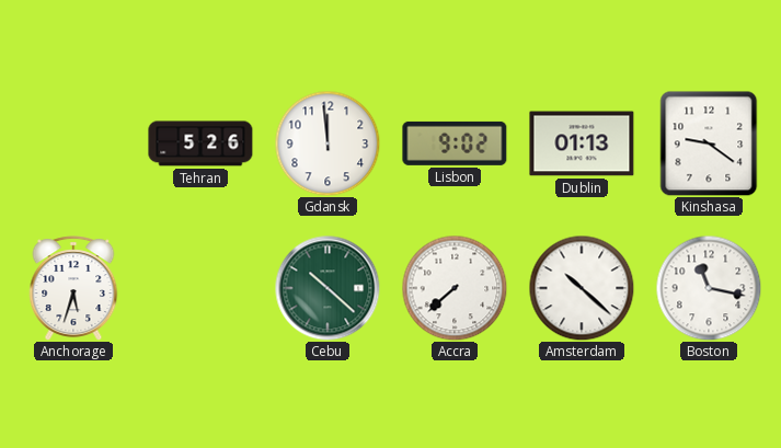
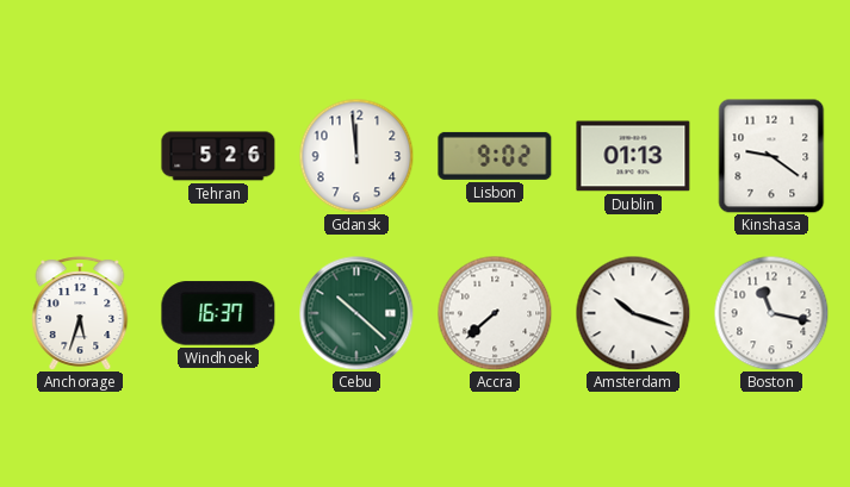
Windhoek: none -> 16:37 (218, 313)
Amsterdam: 10:22 -> 10:18 (633, 313)
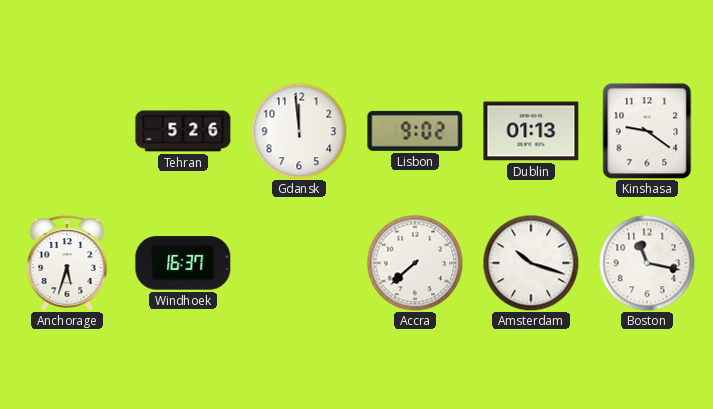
Cebu: 10:22 -> none (356, 313)
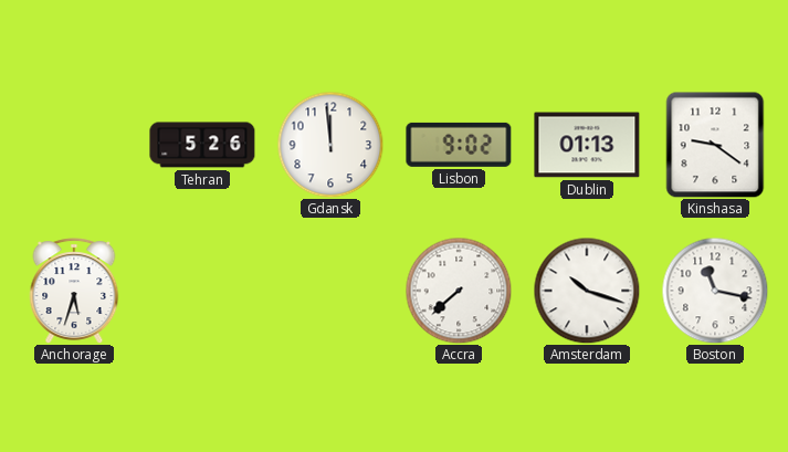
Windhoek: 16:37 -> none (183, 263)
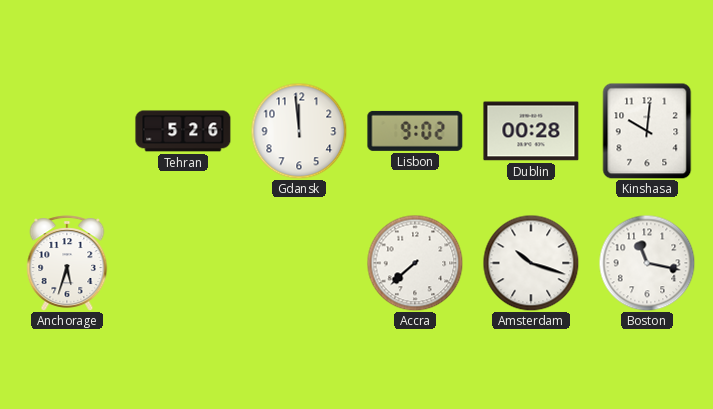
Dublin: 01:13 -> 00:28 (531, 131)
Kinshasa: 9:21 -> 10:01 (647, 131)
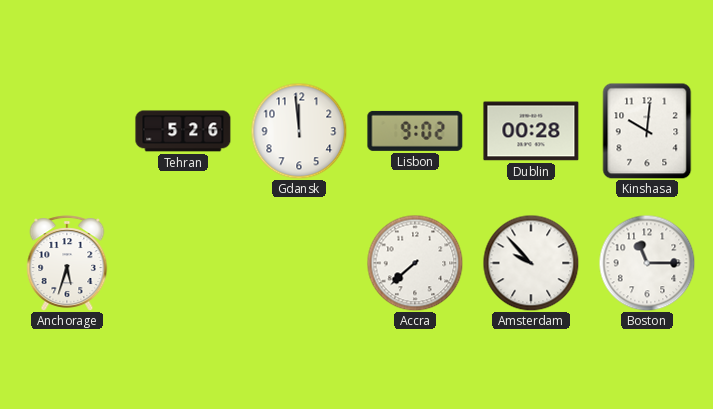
Amsterdam: 10:18 -> 9:53 (531, 263)
Boston: 11:17 -> 11:15 (647, 263)
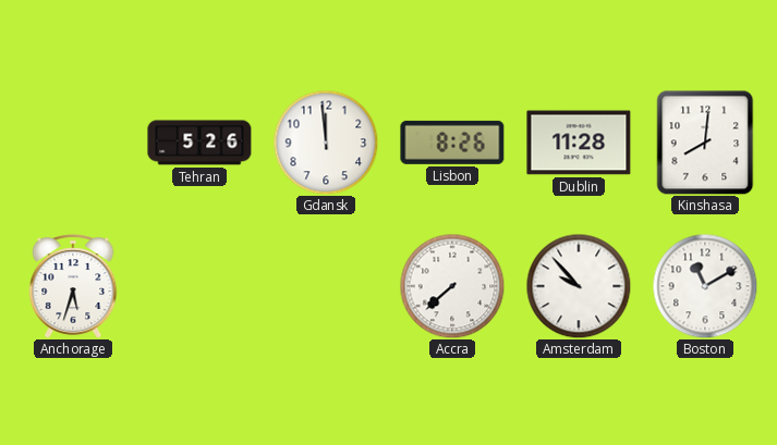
Lisbon: 9:02 -> 8:26 (452, 143)
Dublin: 00:28 -> 11:28 (579, 143)
Kinshasa: 10:01 -> 8:01 (705, 143)
Boston: 11:15 -> 11:10 (705, 286)
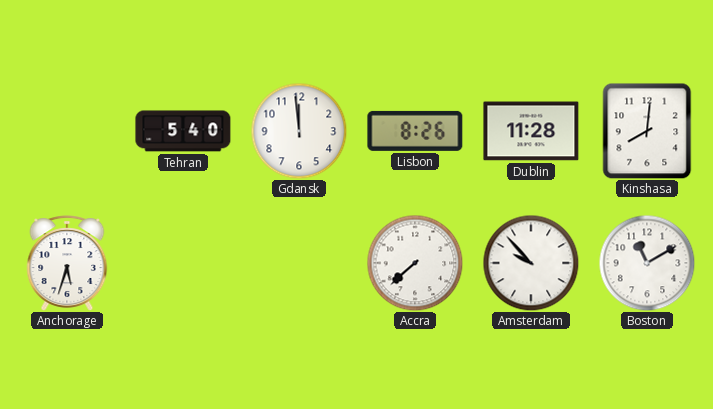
Tehran: 5:26 -> 5:40 (183, 131)
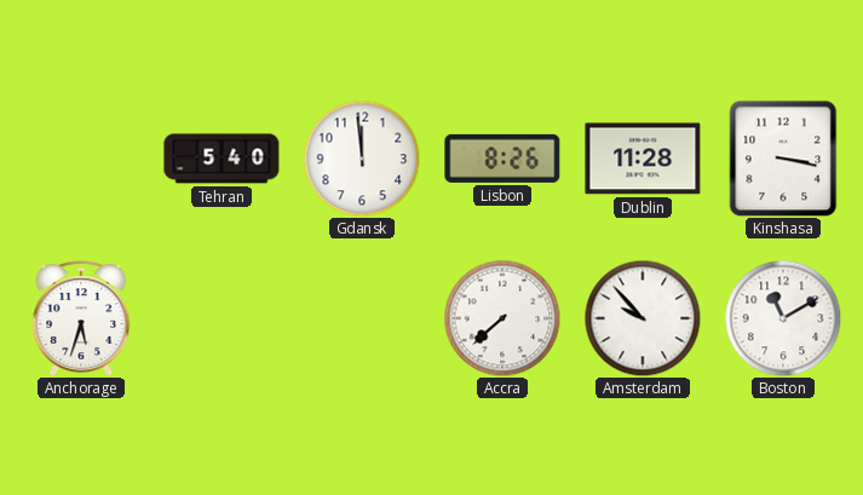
Kinshasa: 8:01 -> 3:17 (783, 159)
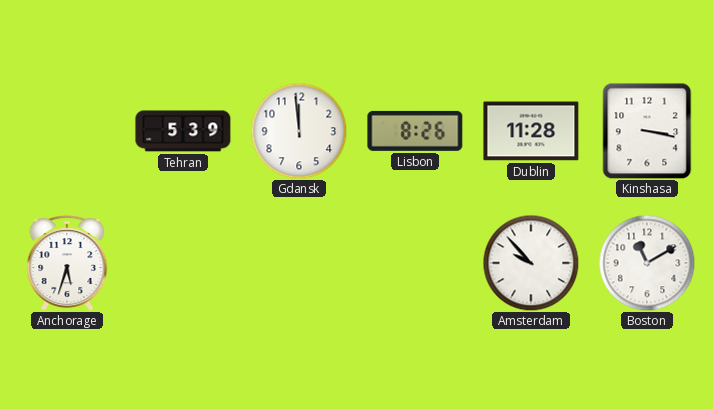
Tehran: 5:40 -> 5:39 (183, 131)
Accra: 7:38 -> none (502, 318)
